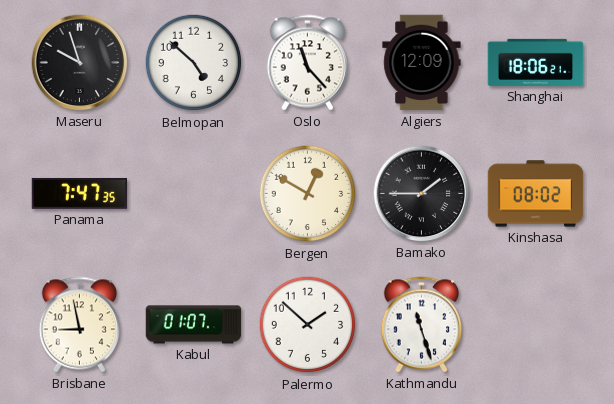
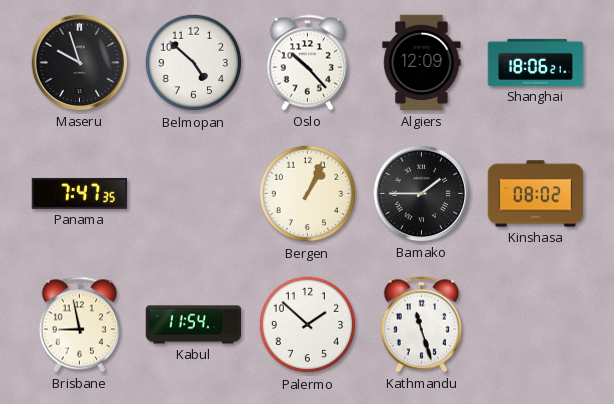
Oslo: 11:23 -> 10:23 (307, 63)
Bergen: 12:50 -> 1:04 (308, 194)
Kabul: 01:07 -> 11:54 (194, 325)
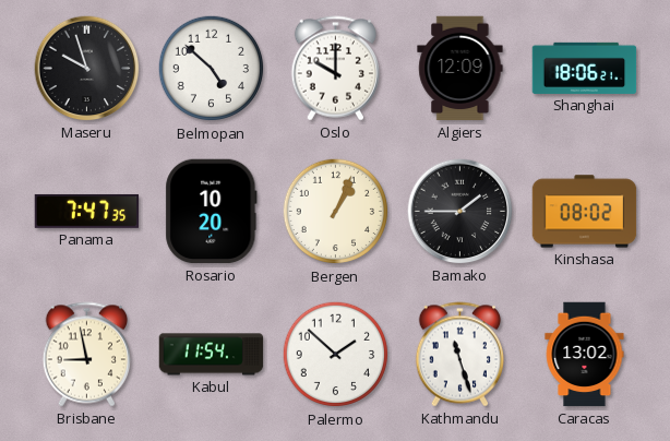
Oslo: 10:23 -> 10:00 (335, 69)
Rosario: none -> 10:20 (212, 212)
Caracas: none -> 13:02 (585, 355)
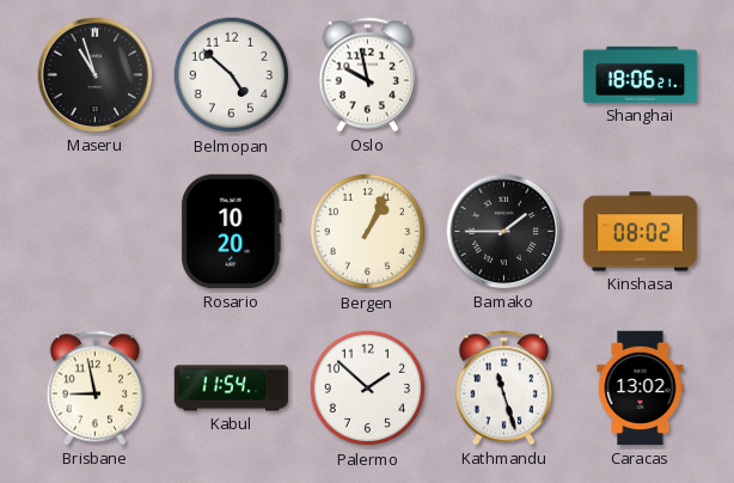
Maseru: 9:57 -> 10:57 (96, 75)
Oslo: 10:00 -> 9:58 (367, 75)
Algiers: 12:09 -> none (460, 69)
Panama: 7:47 -> none (87, 212)
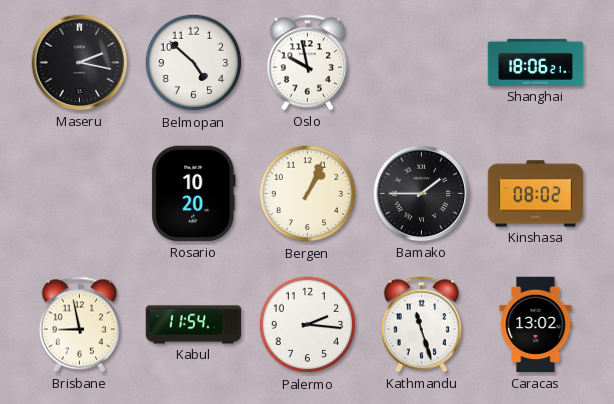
Maseru: 10:57 -> 2:17 (80, 63)
Palermo: 1:52 -> 2:16 (308, 325)
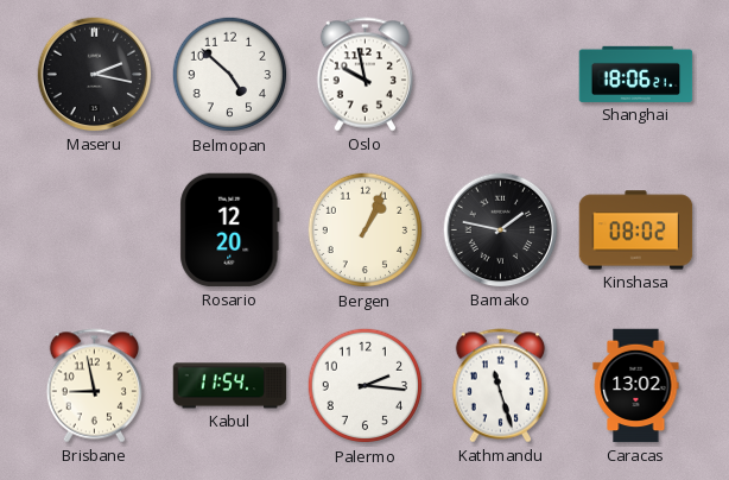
Rosario: 10:20 -> 12:20 (230, 230)
Bamako: 1:45 -> 1:47 (501, 230)
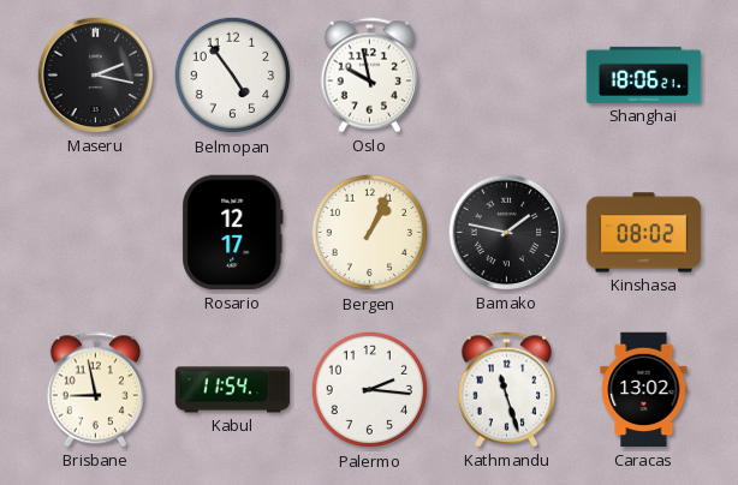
Belmopan: 4:52 -> 4:54 (233, 76)
Rosario: 12:20 -> 12:17 (233, 233)
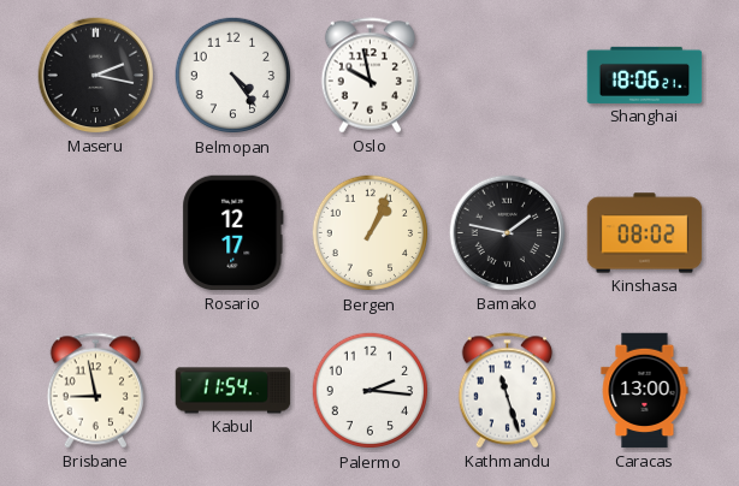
Belmopan: 4:54 -> 4:24 (233, 76)
Caracas: 13:02 -> 13:00 (645, 391)
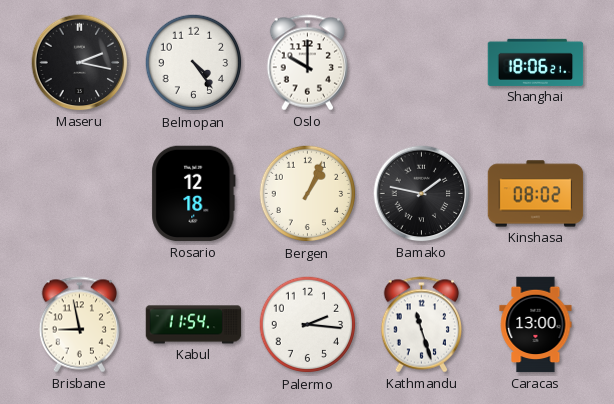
Oslo: 9:58 -> 10:00 (307, 63)
Rosario: 12:17 -> 12:18 (194, 194)
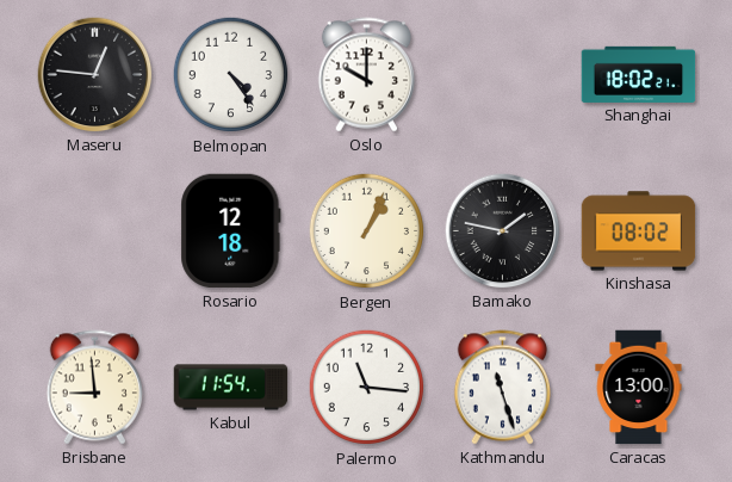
Maseru: 2:17 -> 12:46 (95, 75)
Shanghai: 18:06 -> 18:02 (639, 74)
Brisbane: 8:58 -> 8:59 (94, 388)
Palermo: 2:16 -> 11:16 (367, 388)
